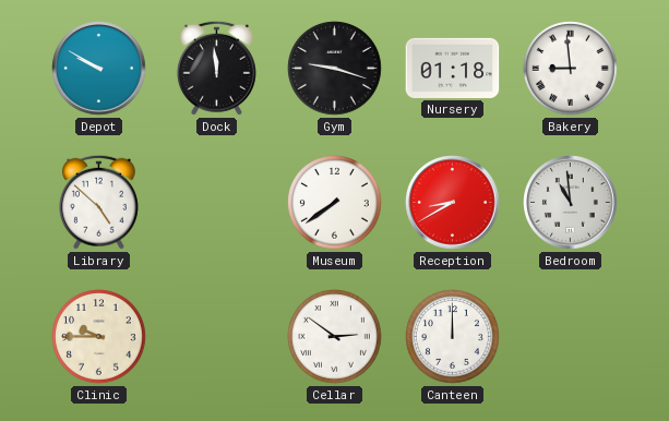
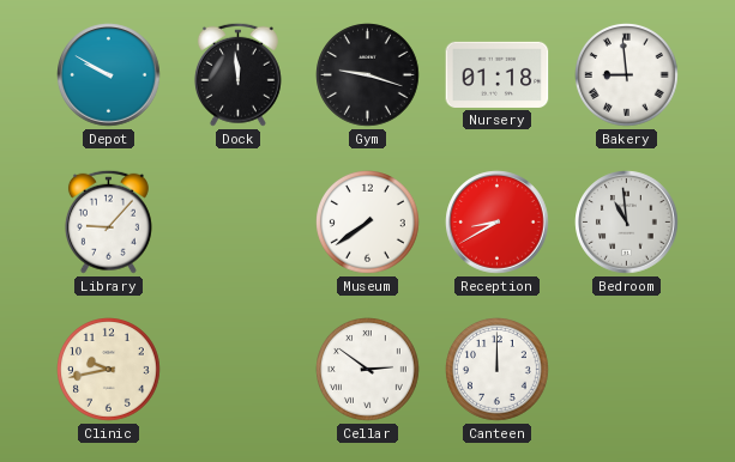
Library: 4:52 -> 9:07 (108, 221)
Clinic: 9:45 -> 9:43 (109, 370)
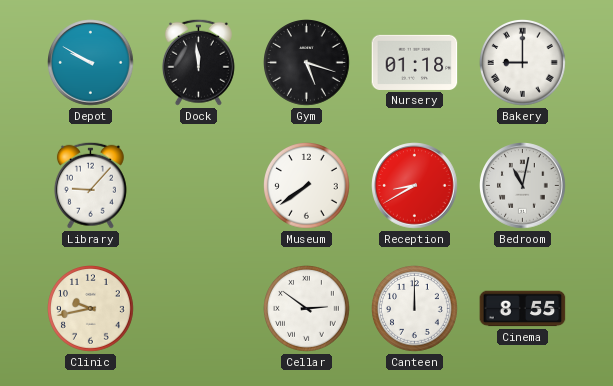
Gym: 9:18 -> 5:18 (307, 63)
Bakery: 8:59 -> 9:00 (523, 63)
Bedroom: 10:59 -> 11:02 (523, 186)
Cinema: none -> 8:55 (523, 309)
